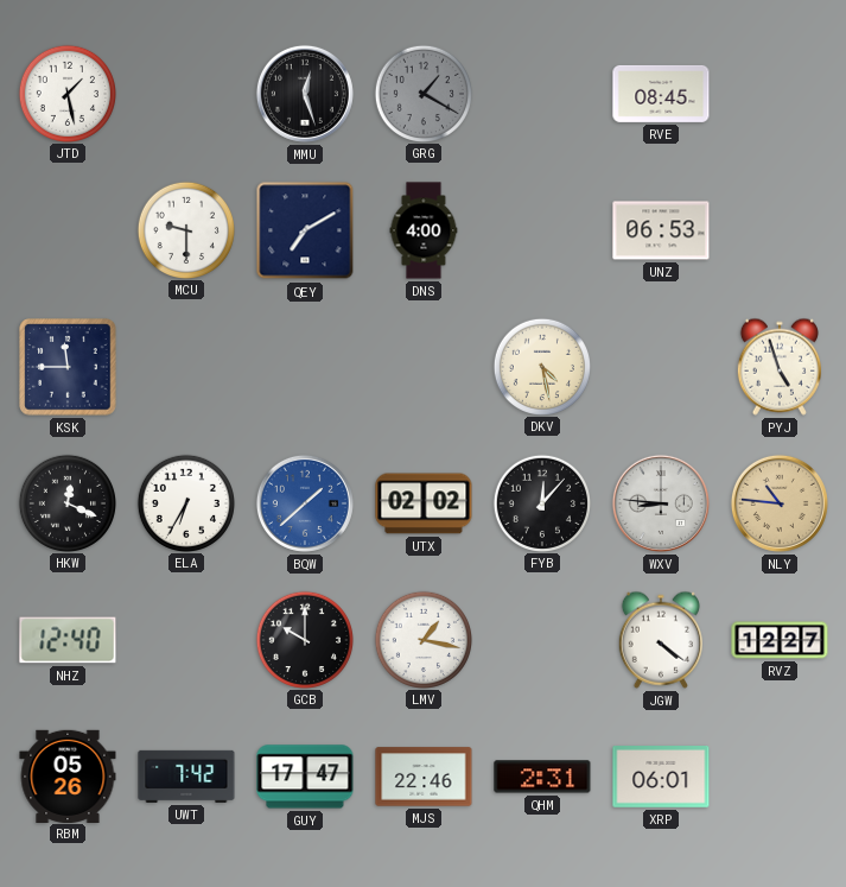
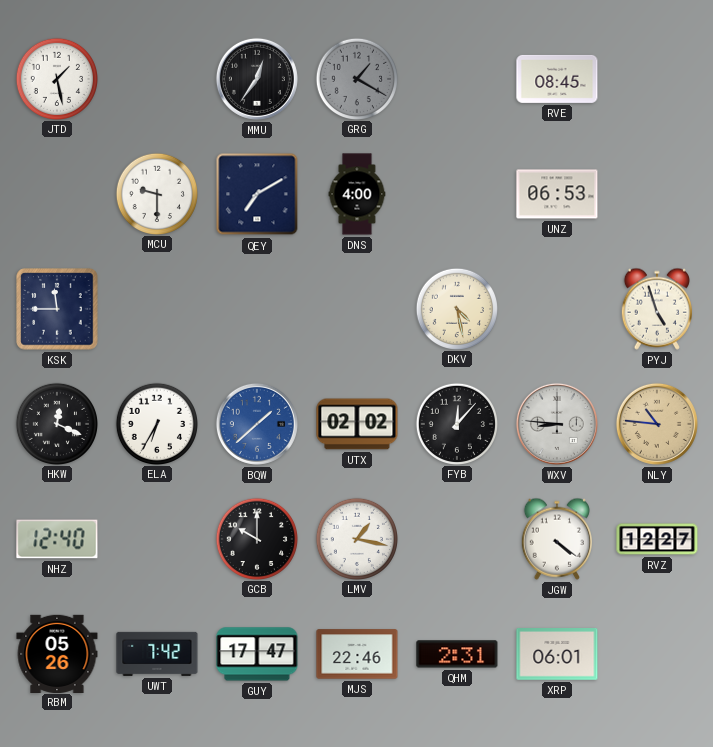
MMU: 12:27 -> 12:36 (257, 79)
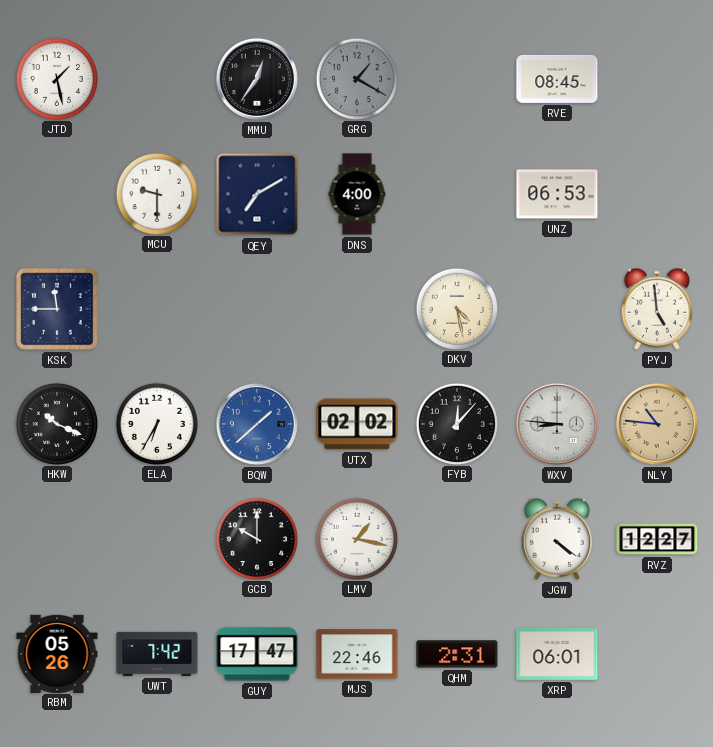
PYJ: 4:57 -> 4:59 (657, 309)
HKW: 12:19 -> 10:19 (56, 423)
NHZ: 12:40 -> none (57, 539)
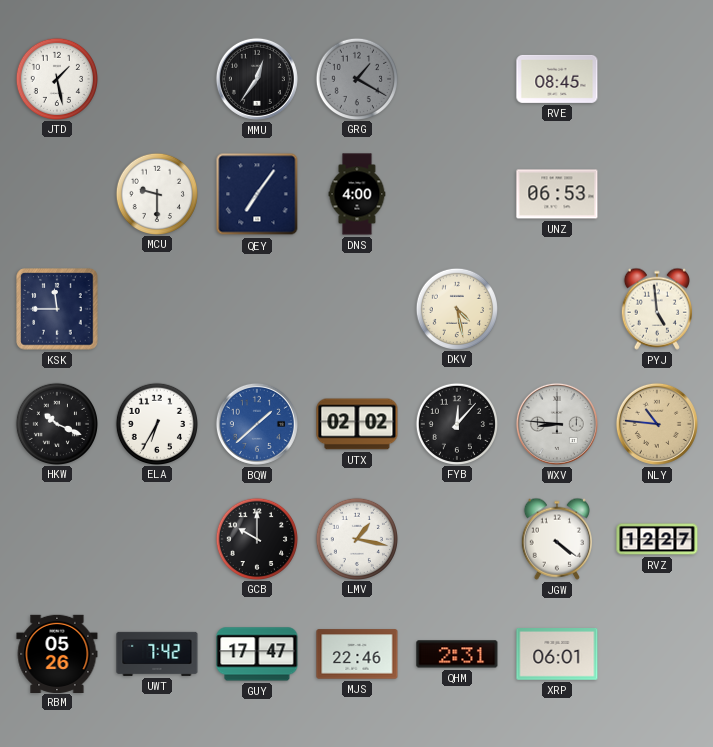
QEY: 7:10 -> 7:06 (257, 194)
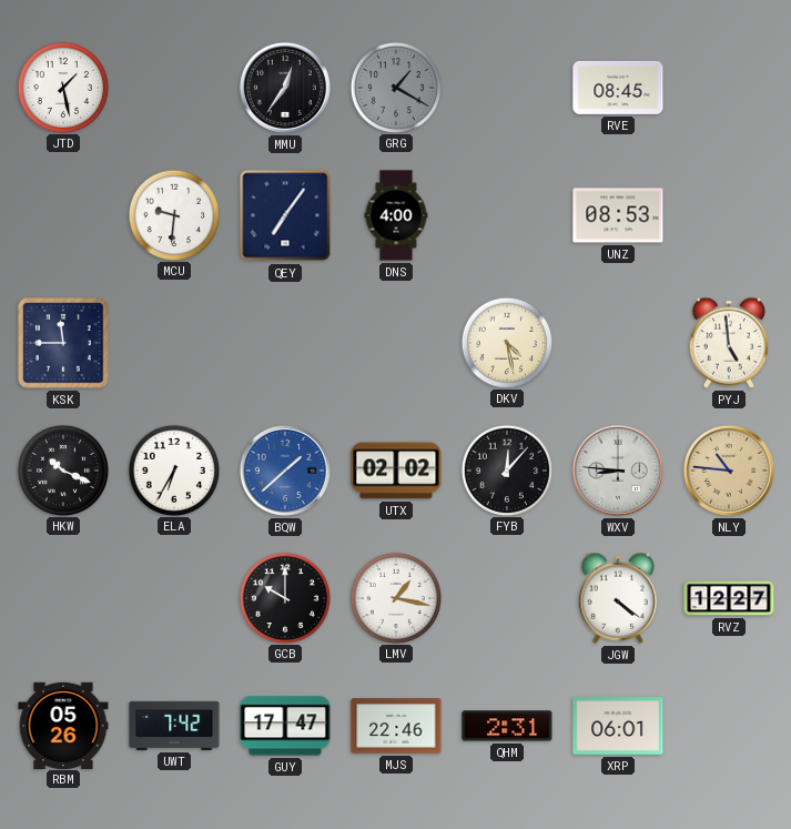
MCU: 9:30 -> 9:31 (173, 214)
UNZ: 06:53 -> 08:53 (618, 215)
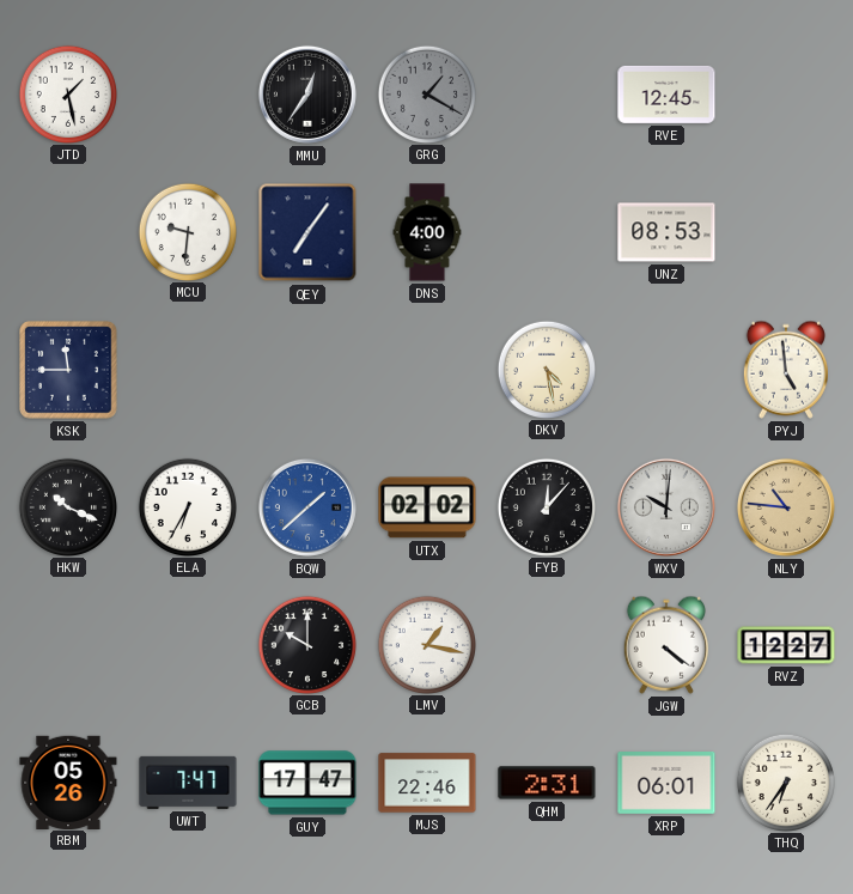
RVE: 08:45 -> 12:45 (666, 95)
WXV: 8:46 -> 10:01 (666, 507)
UWT: 7:42 -> 7:47 (188, 783)
THQ: none -> 6:36 (785, 782)
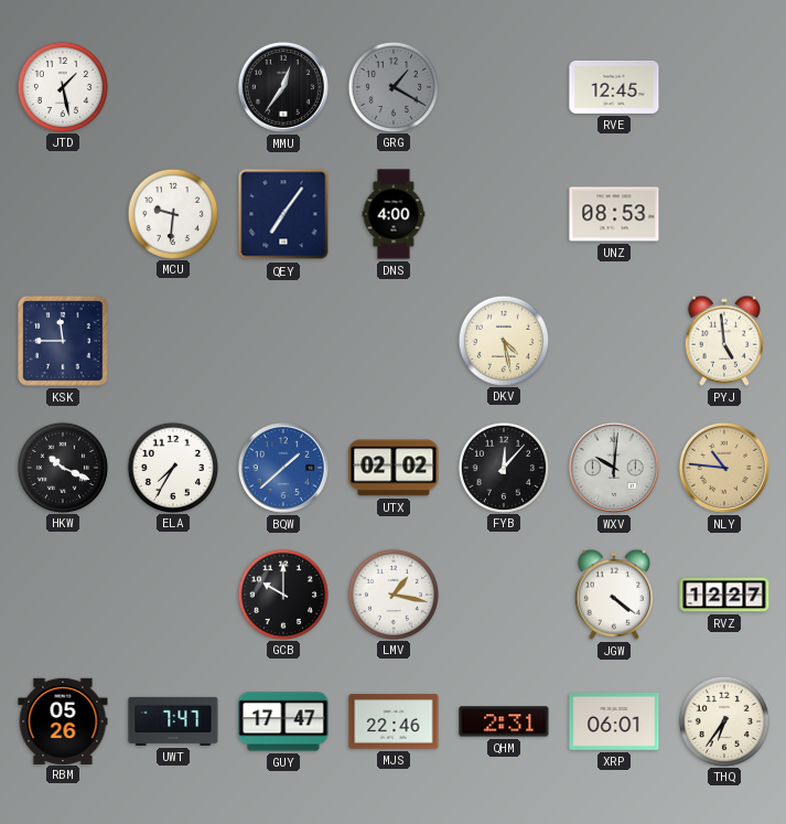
ELA: 6:35 -> 7:35 (172, 467)
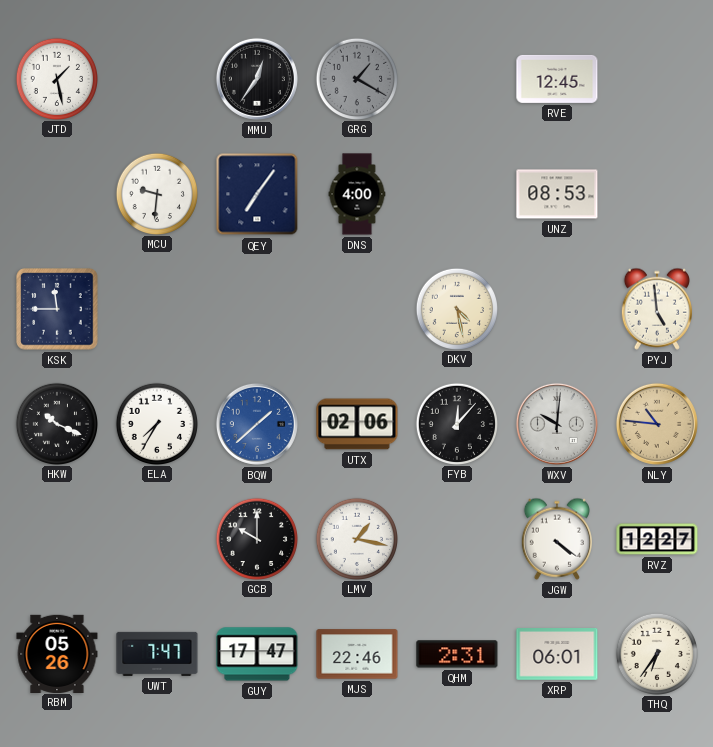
UTX: 02:02 -> 02:06 (357, 424)
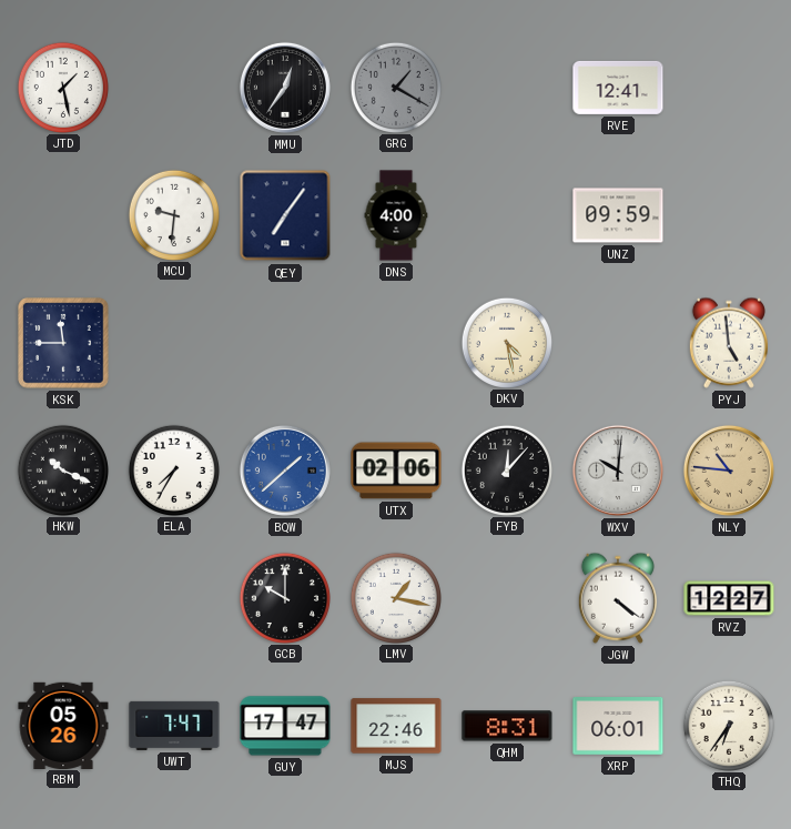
RVE: 12:45 -> 12:41 (618, 88)
UNZ: 08:53 -> 09:59 (618, 215)
QHM: 2:31 -> 8:31 (507, 726)
